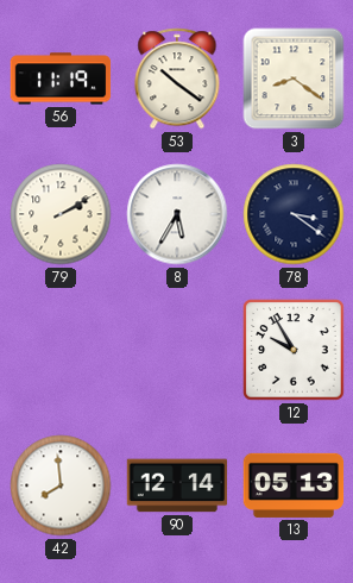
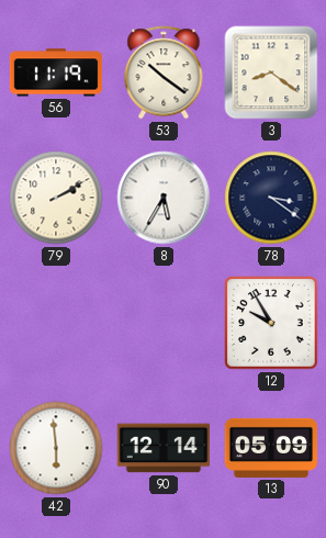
42: 7:59 -> 5:59 (56, 448)
13: 05:13 -> 05:09 (271, 448)
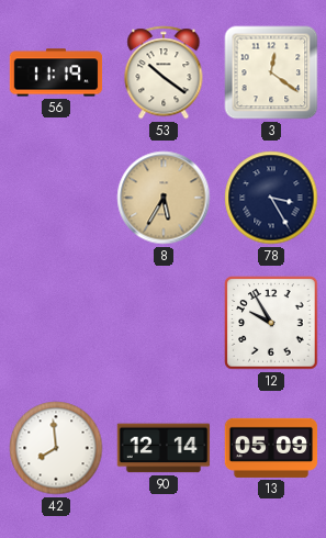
3: 8:21 -> 12:21 (271, 72)
79: 2:10 -> none (56, 198)
8 dial: white -> champagne (164, 198)
78: 3:21 -> 3:25 (271, 198)
42: 5:59 -> 7:59 (56, 448)
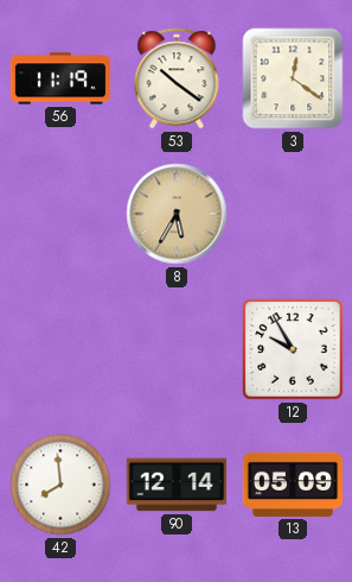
78: 3:25 -> none (271, 198)
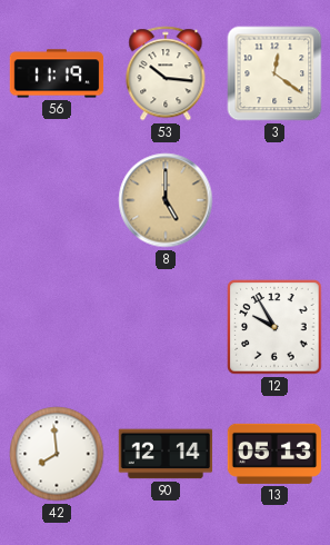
53: 10:21 -> 10:16 (166, 73)
8: 5:35 -> 5:00 (166, 200)
13: 05:09 -> 05:13 (274, 454)
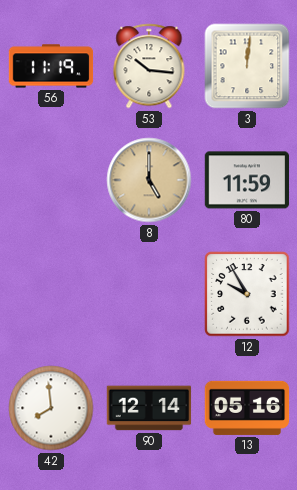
3: 12:21 -> 12:01 (247, 66)
80: none -> 11:59 (246, 180)
13: 05:13 -> 05:16 (247, 408)
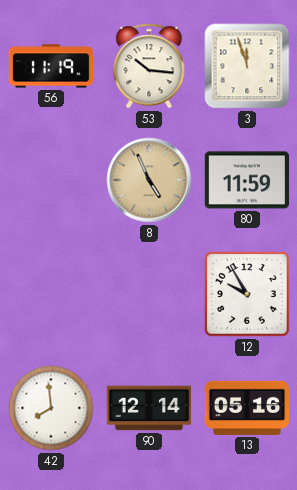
3: 12:01 -> 11:57 (247, 66)
8: 5:00 -> 4:56 (149, 180)
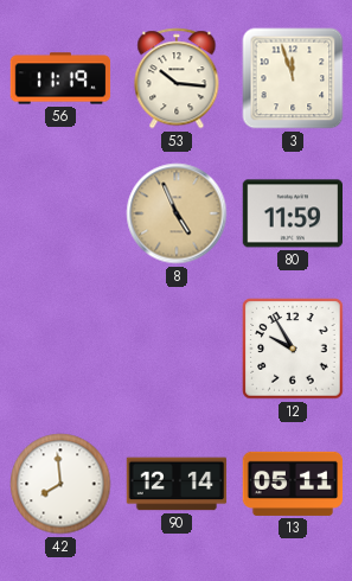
13: 05:16 -> 05:11 (293, 484)
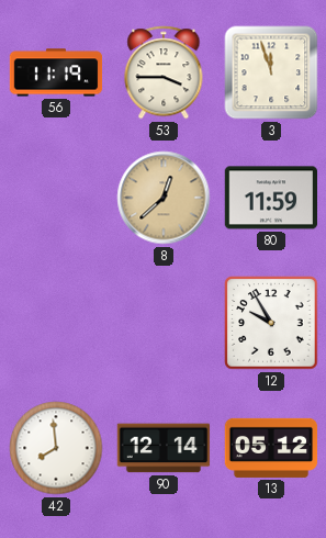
53: 10:16 -> 3:45 (164, 72)
8: 4:56 -> 12:38 (164, 198)
13: 05:11 -> 05:12 (271, 448)
